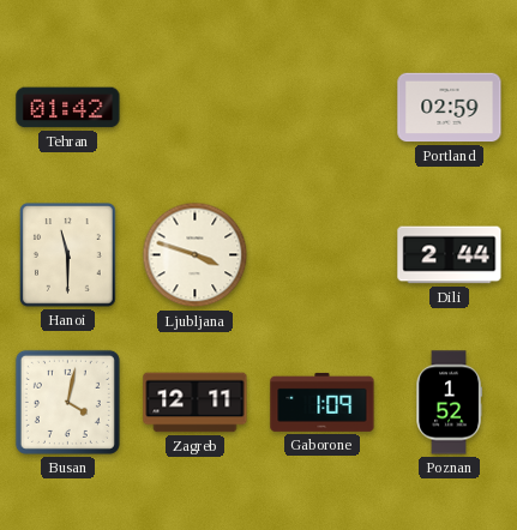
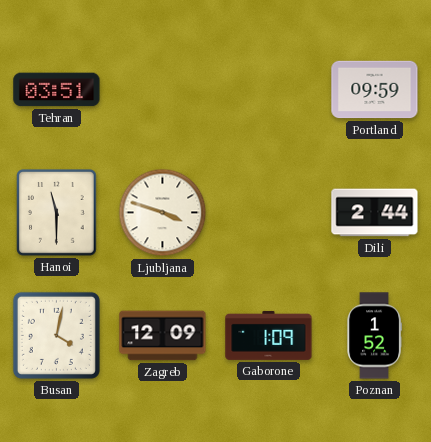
Tehran: 01:42 -> 03:51 (57, 90)
Portland: 02:59 -> 09:59 (375, 90)
Zagreb: 12:11 -> 12:09 (163, 336)
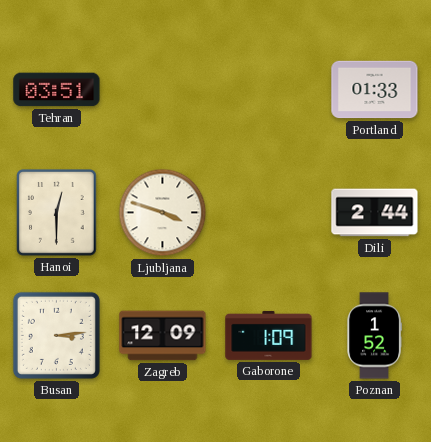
Portland: 09:59 -> 01:33 (375, 90)
Hanoi: 11:30 -> 12:30 (57, 213)
Busan: 4:02 -> 3:14 (56, 335)
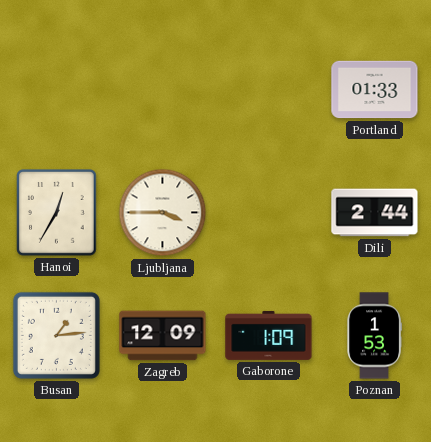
Tehran: 03:51 -> none (57, 90)
Hanoi: 12:30 -> 12:35 (57, 213)
Ljubljana: 3:48 -> 3:45 (163, 213)
Busan: 3:14 -> 1:14 (56, 335)
Poznan: 1:52 -> 1:53 (374, 336)
